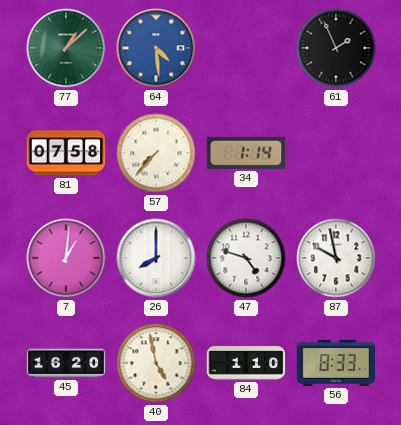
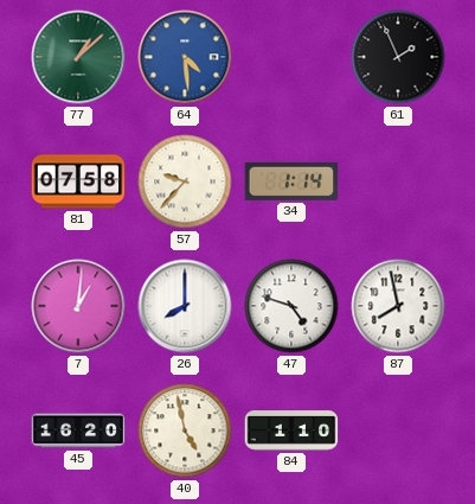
57: 7:37 -> 9:37 (185, 181)
87: 9:58 -> 7:58 (398, 306)
56: 8:33 -> none (336, 363)
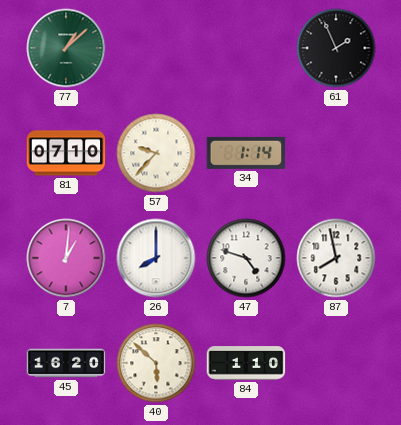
64: 4:29 -> none (185, 57)
81: 07:58 -> 07:10 (66, 153)
40: 4:58 -> 5:52 (156, 363)
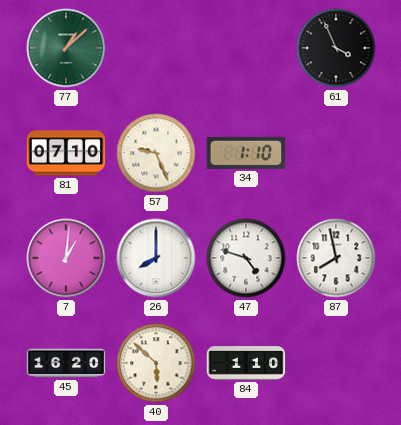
61: 1:56 -> 3:56 (336, 48)
57: 9:37 -> 9:26 (156, 153)
34: 1:14 -> 1:10 (246, 153)
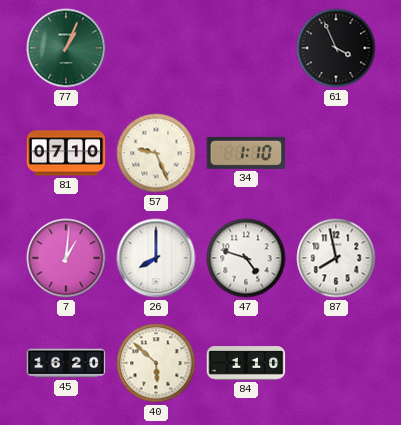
77: 1:08 -> 1:04 (66, 48)
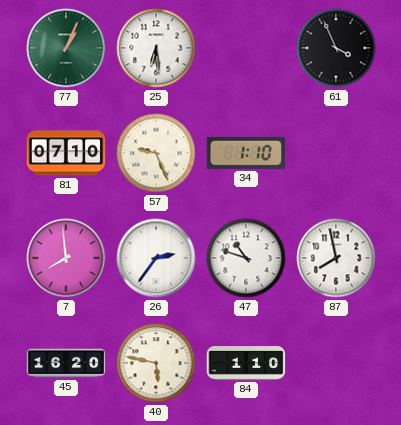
25: none -> 6:29 (156, 48)
7: 1:01 -> 7:59 (66, 258)
26: 8:00 -> 2:36 (156, 258)
47: 4:48 -> 10:48 (246, 258)
40: 5:52 -> 5:47 (156, 363)
